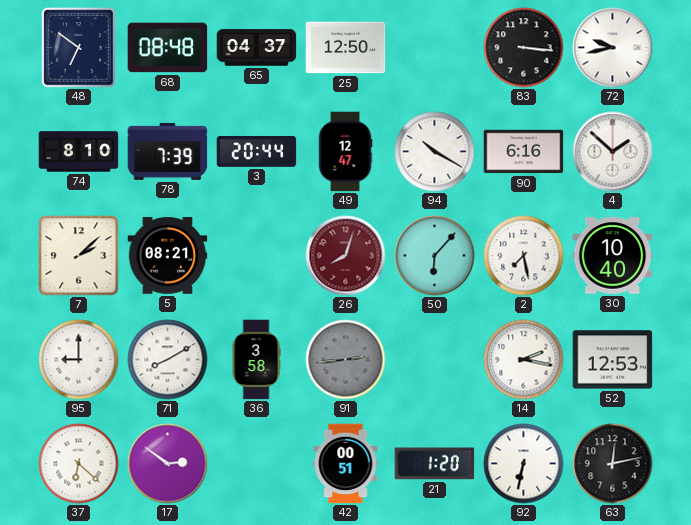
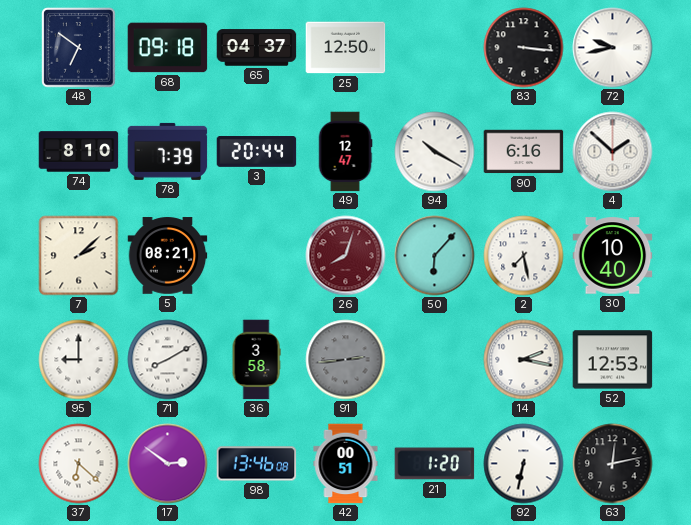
68: 08:48 -> 09:18 (168, 48)
98: none -> 13:46 (257, 464)
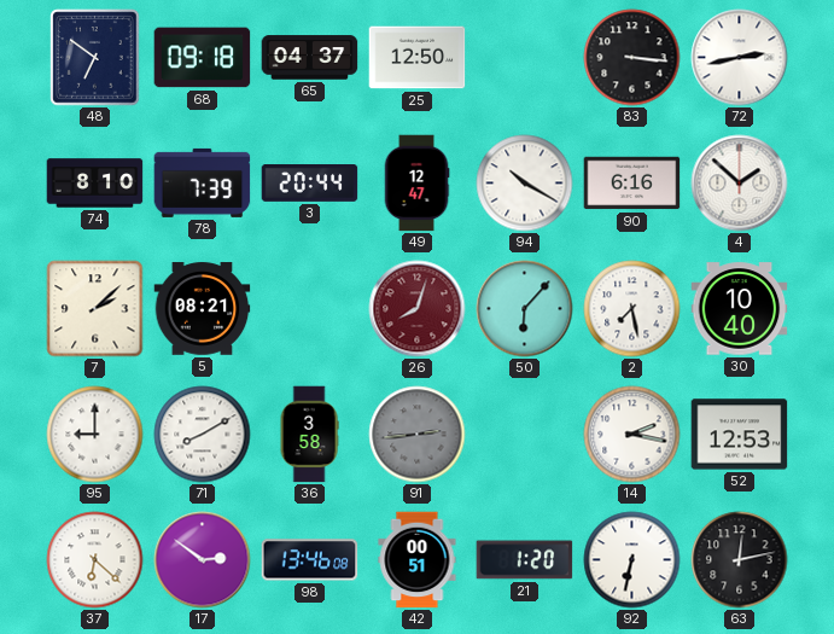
72: 9:43 -> 2:43 (740, 58)
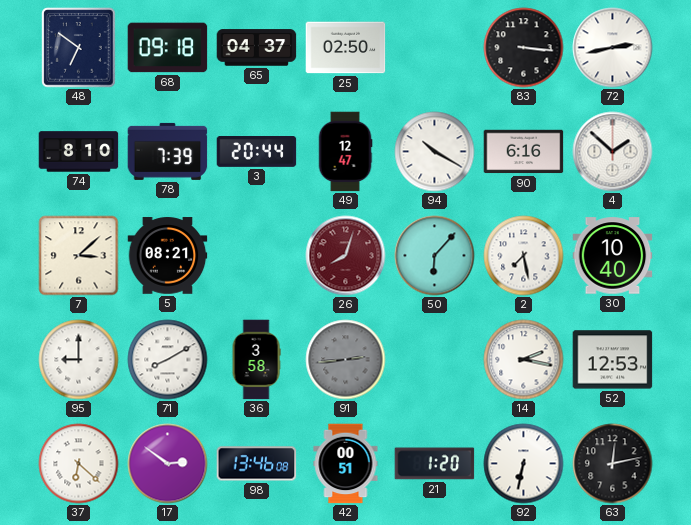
25: 12:50 -> 02:50 (346, 48)
7: 2:08 -> 3:08 (79, 256)
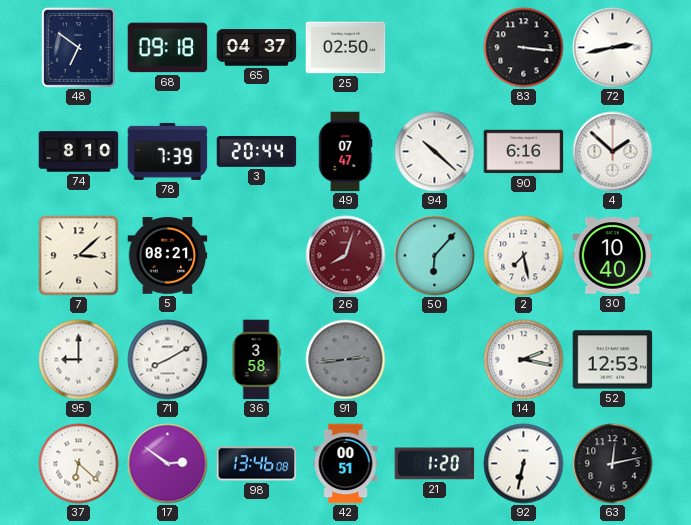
49: 12:47 -> 07:47 (345, 152)
94: 10:20 -> 10:22 (435, 152)
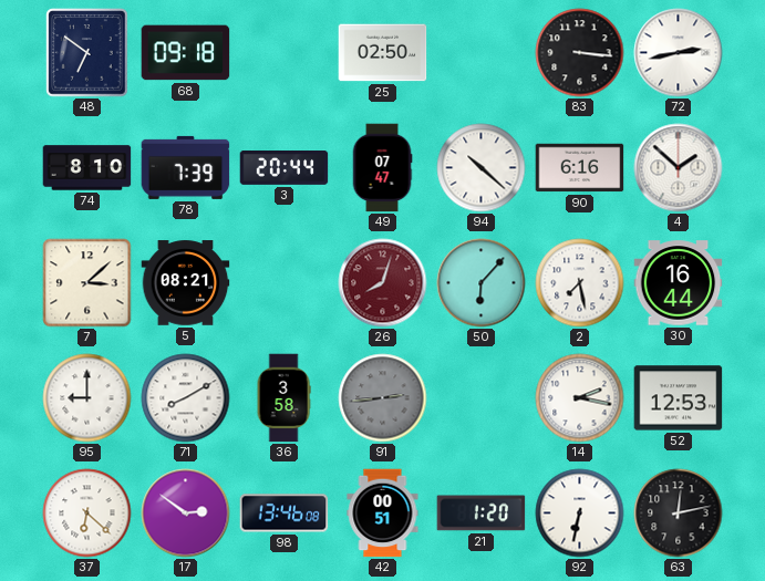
65: 04:37 -> none (257, 48)
30: 10:40 -> 16:44 (679, 283)
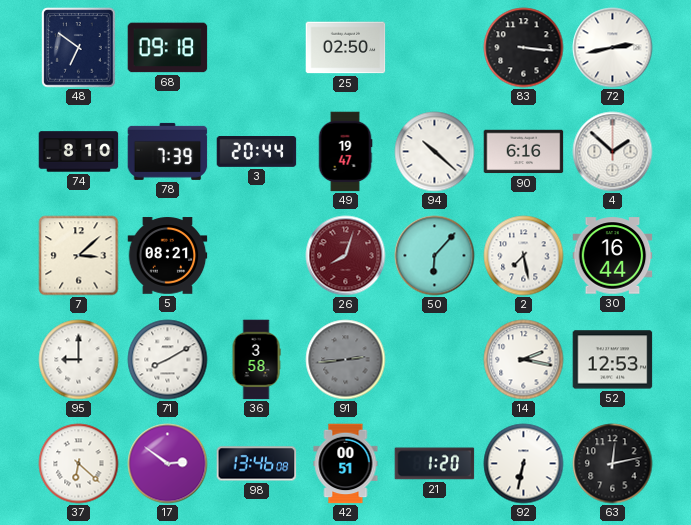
49: 07:47 -> 19:47 (345, 152)
